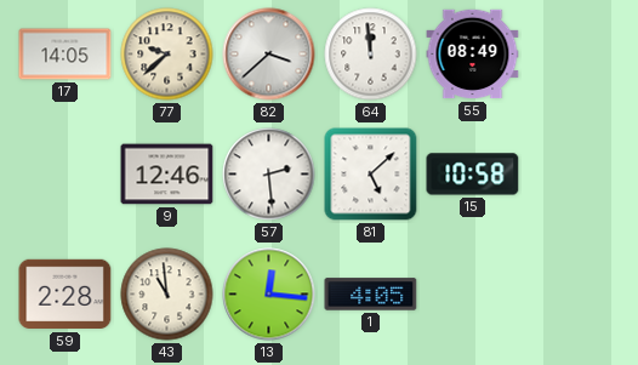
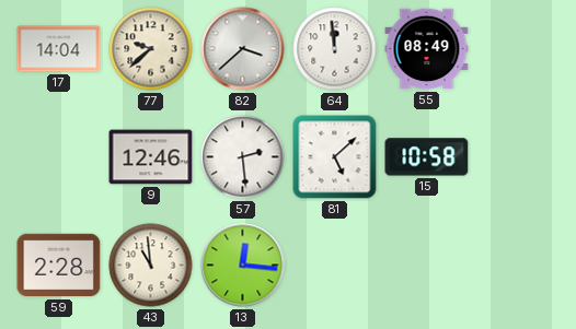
17: 14:05 -> 14:04 (59, 49)
1: 4:05 -> none (371, 295)
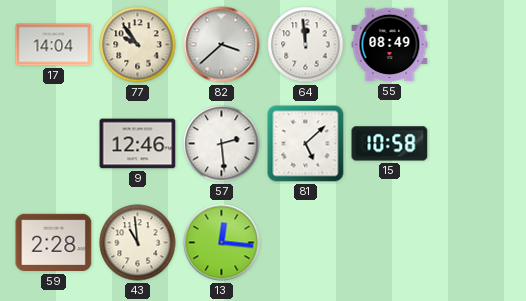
77: 9:38 -> 9:54 (138, 45)
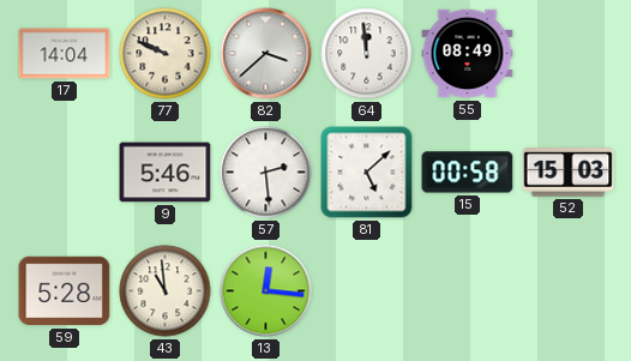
77: 9:54 -> 9:49 (166, 54)
9: 12:46 -> 5:46 (166, 173)
15: 10:58 -> 00:58 (468, 173)
52: none -> 15:03 (569, 173)
59: 2:28 -> 5:28 (65, 291)
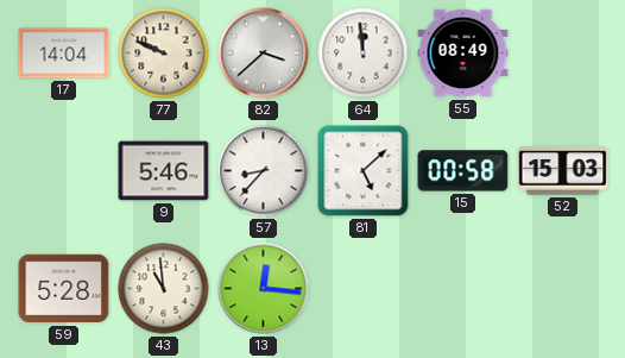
57: 2:29 -> 8:37 (264, 171)
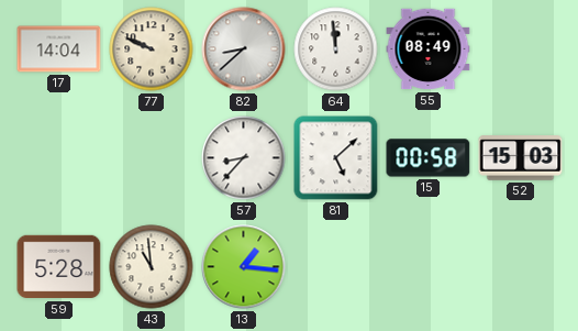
82: 3:38 -> 8:38 (244, 49)
9: 5:46 -> none (164, 171)
13: 12:16 -> 1:16 (244, 267)
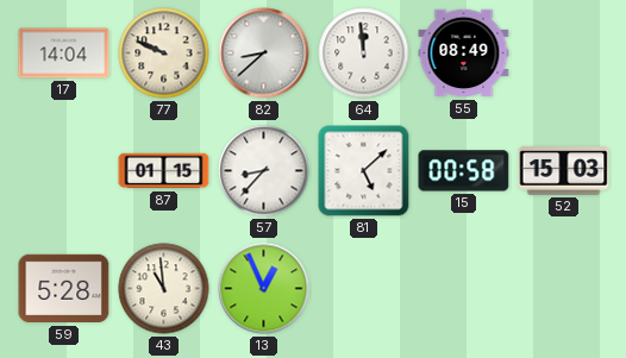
87: none -> 01:15 (164, 171)
13: 1:16 -> 12:56 (264, 289)
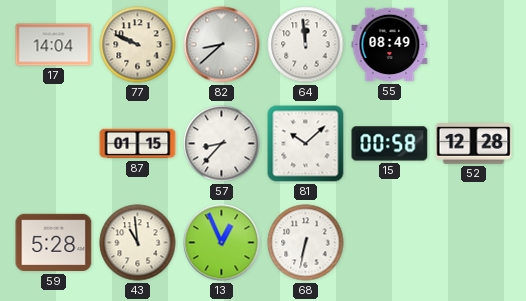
81: 5:08 -> 10:08 (306, 144)
52: 15:03 -> 12:28 (474, 144)
68: none -> 6:32 (306, 243)
